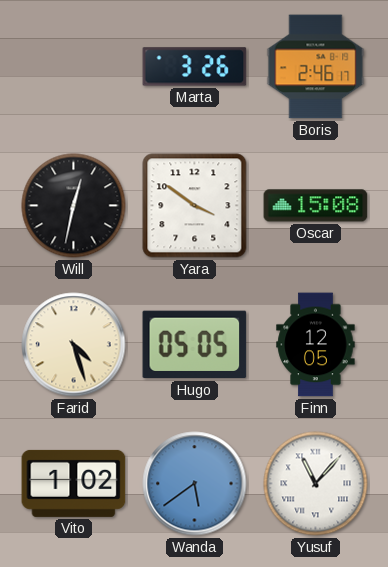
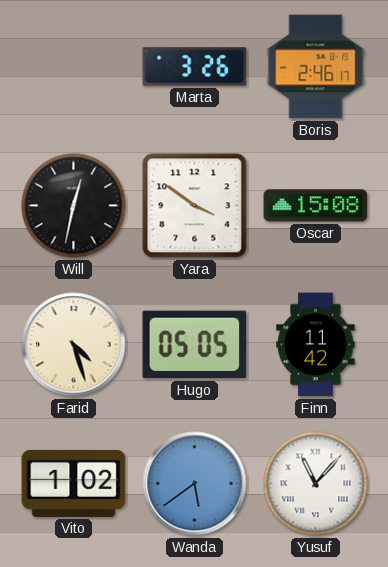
Finn: 12:05 -> 11:42 (316, 345)
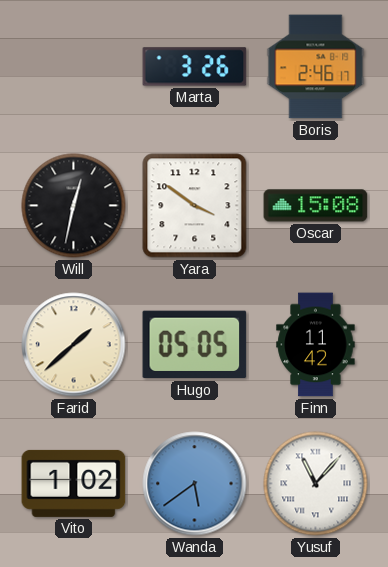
Farid: 4:27 -> 1:38 (74, 345)
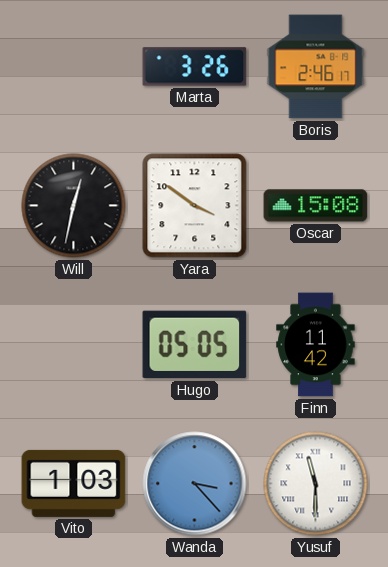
Farid: 1:38 -> none (74, 345)
Vito: 1:02 -> 1:03 (74, 483)
Wanda: 5:39 -> 3:23 (195, 484)
Yusuf: 11:07 -> 11:30 (316, 484)
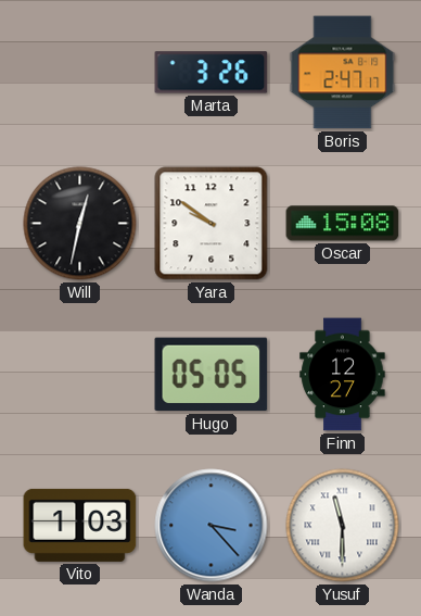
Boris: 2:46 -> 2:47 (343, 73)
Yara: 3:51 -> 9:51 (212, 224)
Finn: 11:42 -> 12:27 (343, 375)
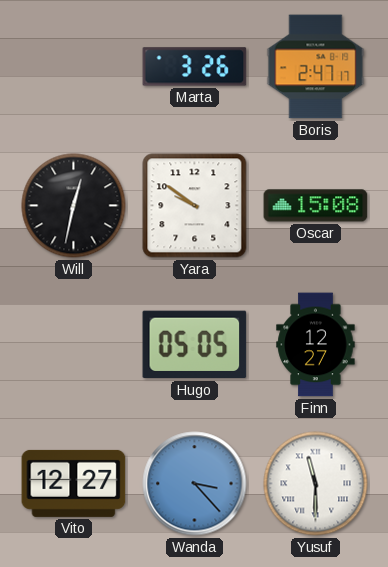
Vito: 1:03 -> 12:27 (74, 483)
